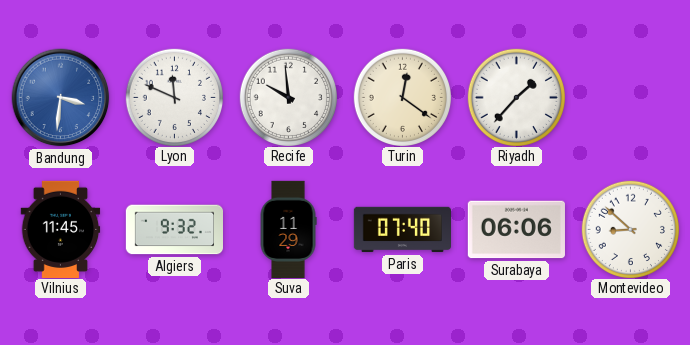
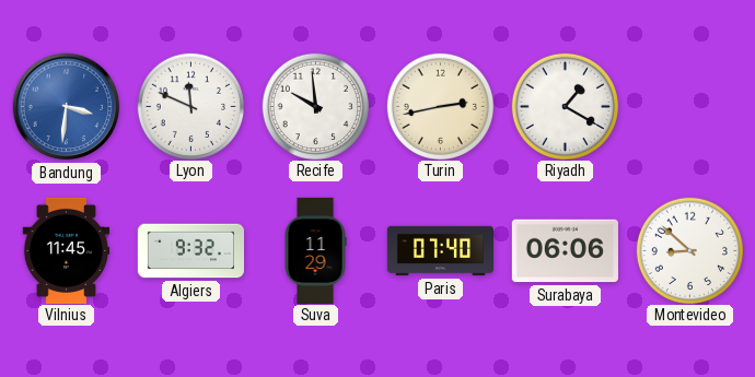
Turin: 12:21 -> 2:43 (440, 106)
Riyadh: 1:37 -> 1:20 (565, 106)
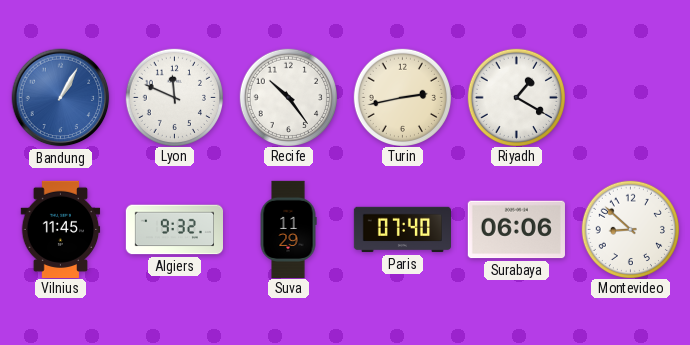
Bandung: 3:31 -> 1:05 (61, 98)
Recife: 9:59 -> 10:24 (288, 97)
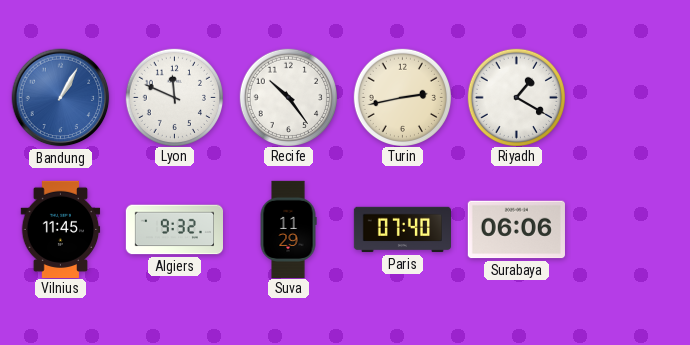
Montevideo: 8:52 -> none (630, 229)
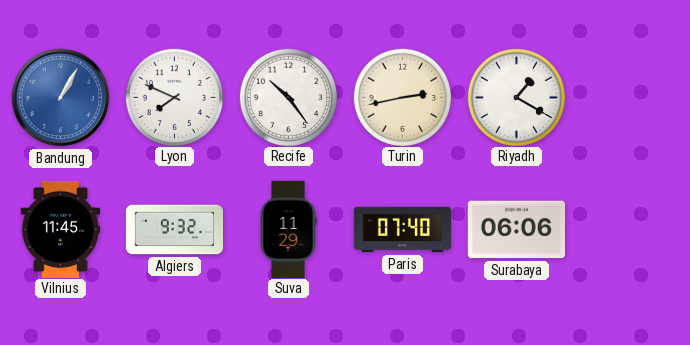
Lyon: 11:49 -> 7:49 (174, 97)
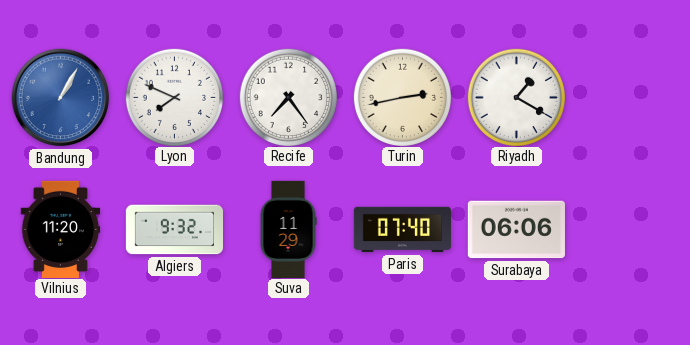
Recife: 10:24 -> 7:24 (288, 97)
Vilnius: 11:45 -> 11:20 (61, 229)
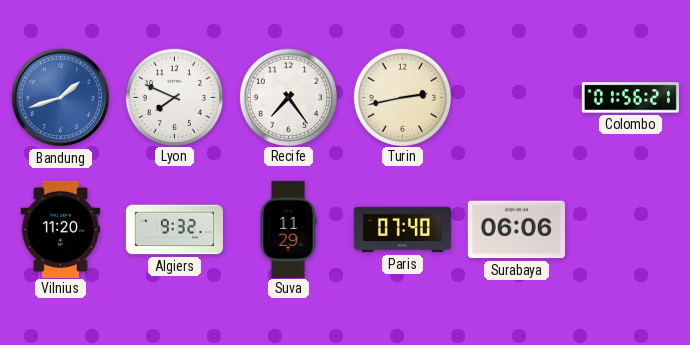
Bandung: 1:05 -> 1:42 (61, 98)
Riyadh: 1:20 -> none (516, 97)
Colombo: none -> 01:56 (630, 98)
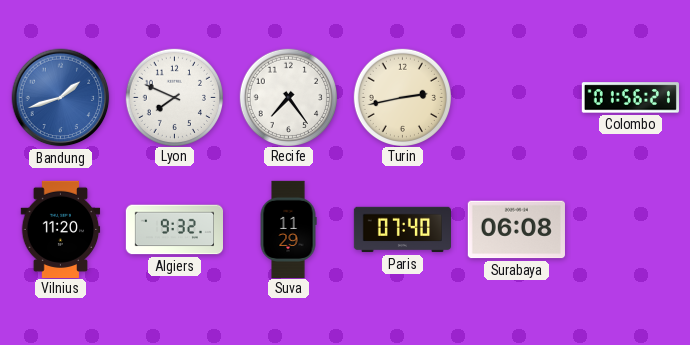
Surabaya: 06:06 -> 06:08 (516, 230)
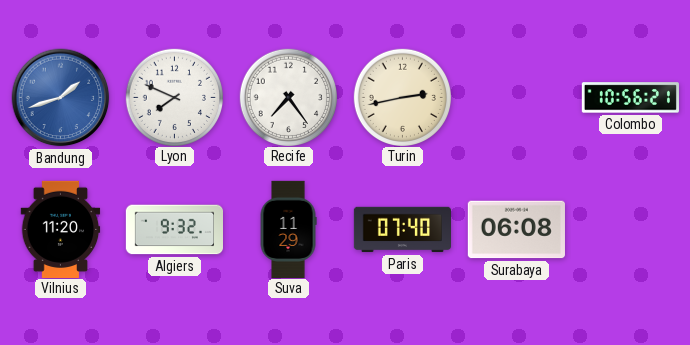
Colombo: 01:56 -> 10:56 (630, 98)
